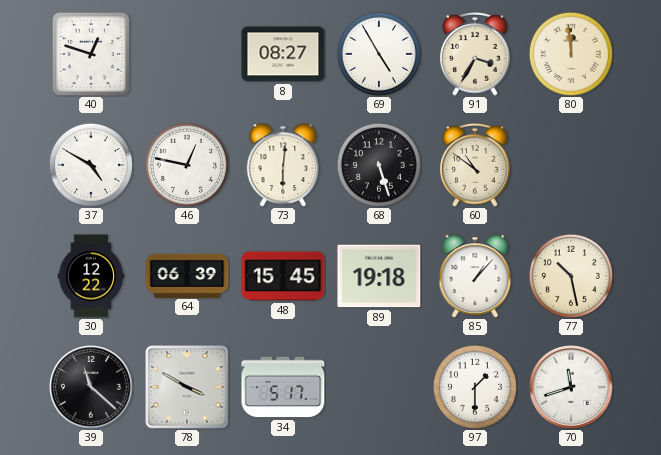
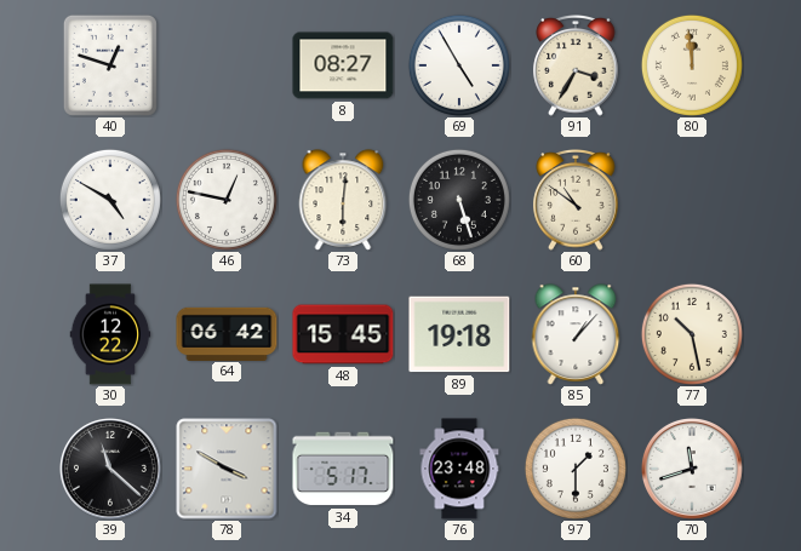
64: 06:39 -> 06:42 (227, 333)
76: none -> 23:48 (459, 469)
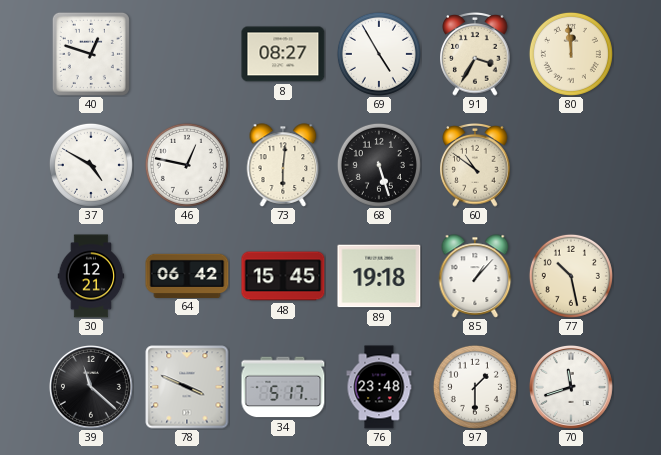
30: 12:22 -> 12:21 (91, 276)
78: 3:50 -> 3:49 (187, 387)
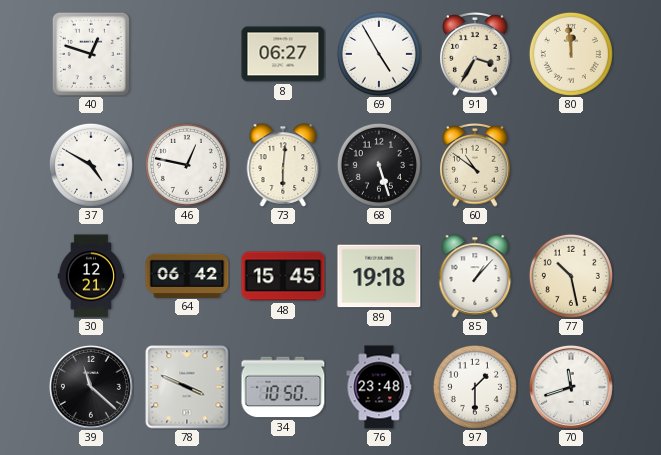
8: 08:27 -> 06:27 (283, 54)
34: 5:17 -> 10:50 (283, 387)
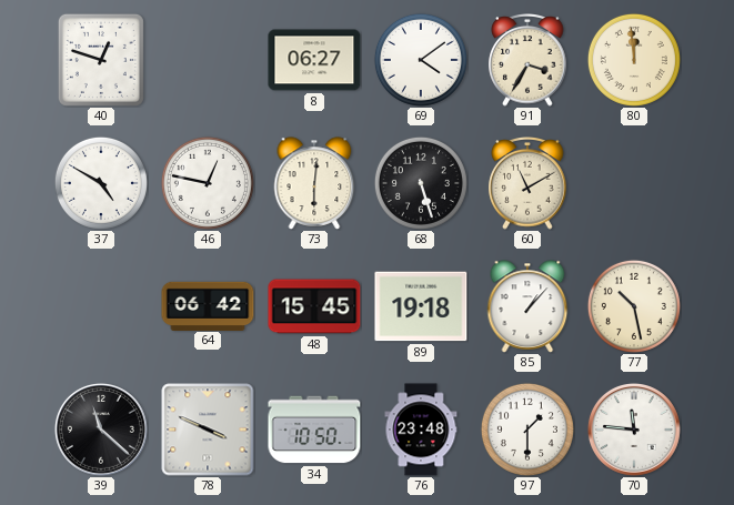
69: 4:55 -> 4:09 (421, 60)
60: 10:51 -> 11:10 (527, 184)
30: 12:21 -> none (91, 276)
70: 11:42 -> 11:46 (634, 430)
